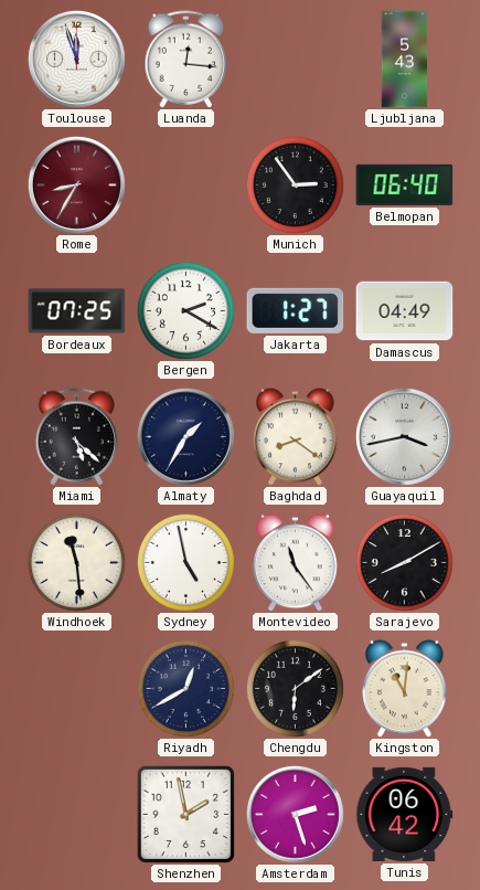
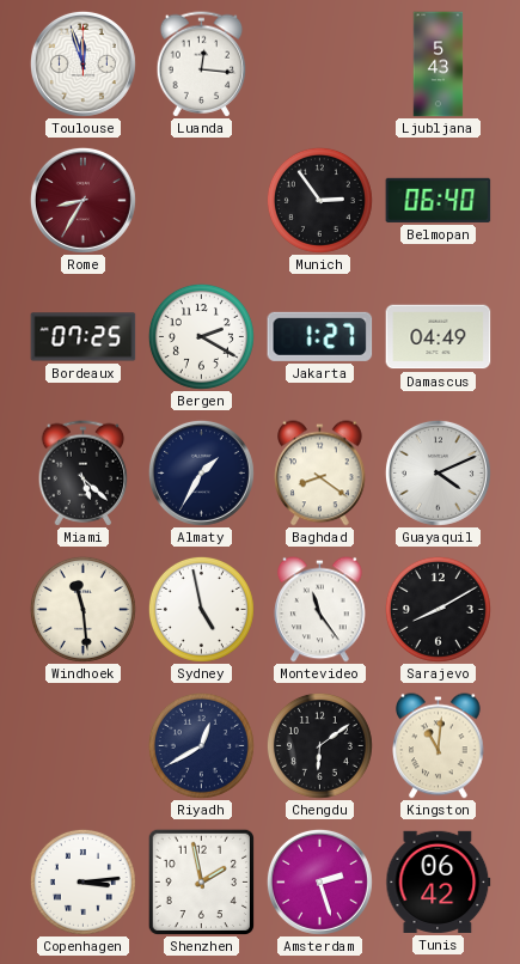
Guayaquil: 3:43 -> 4:11 (438, 472)
Copenhagen: none -> 3:14 (82, 881)
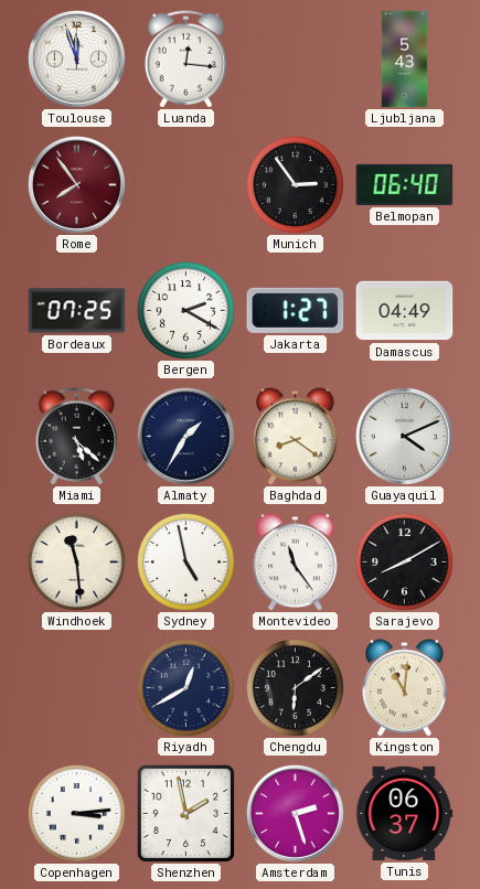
Rome: 8:35 -> 7:54 (76, 184)
Tunis: 06:42 -> 06:37 (405, 813)
